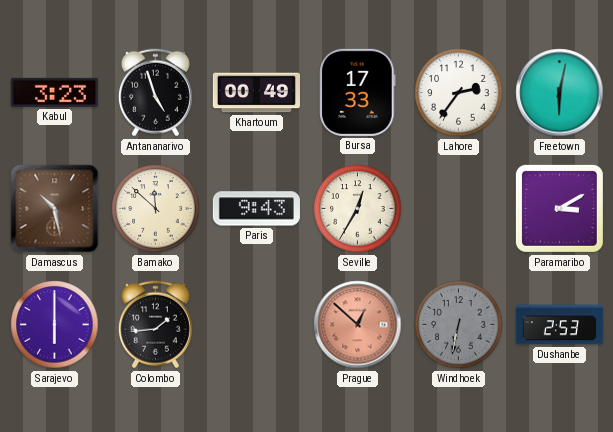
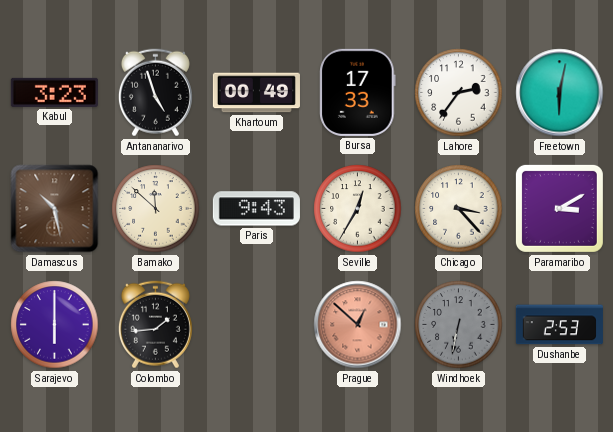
Chicago: none -> 3:23 (459, 209)
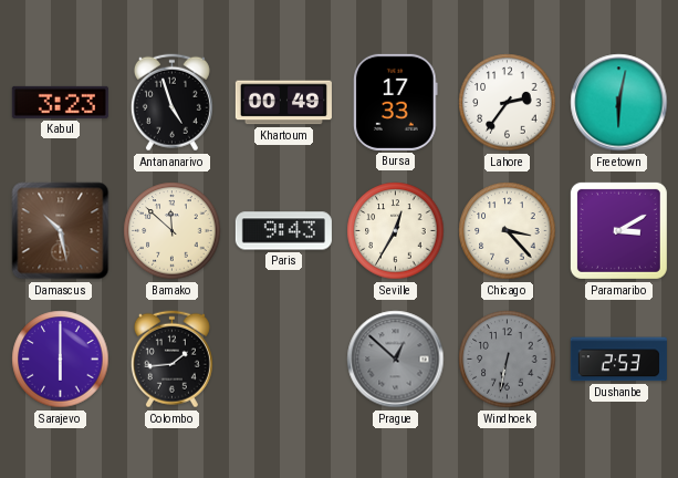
Prague dial: salmon -> grey (396, 360)
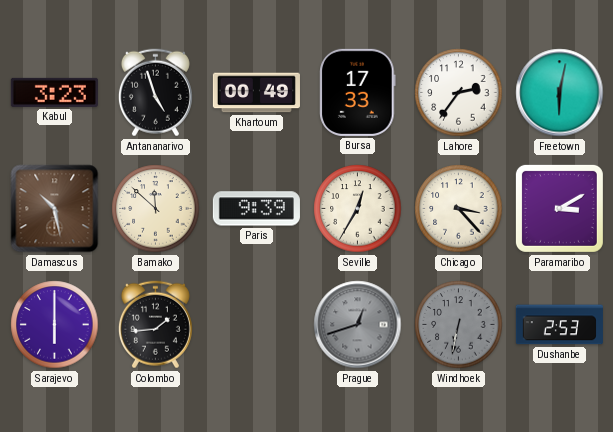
Paris: 9:43 -> 9:39 (256, 209)
Prague: 12:52 -> 12:42 (358, 325)
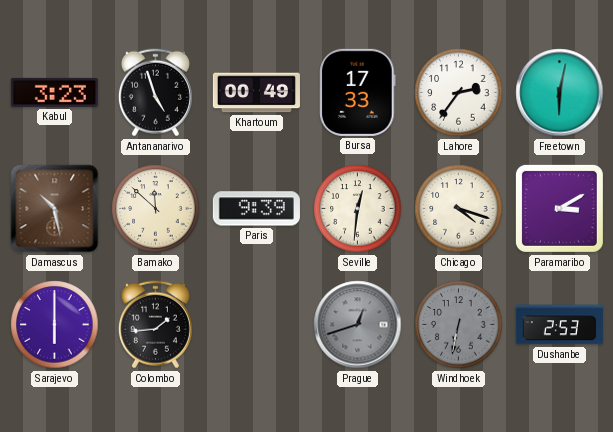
Seville: 12:35 -> 12:31 (358, 209)
Chicago: 3:23 -> 4:18 (459, 209)
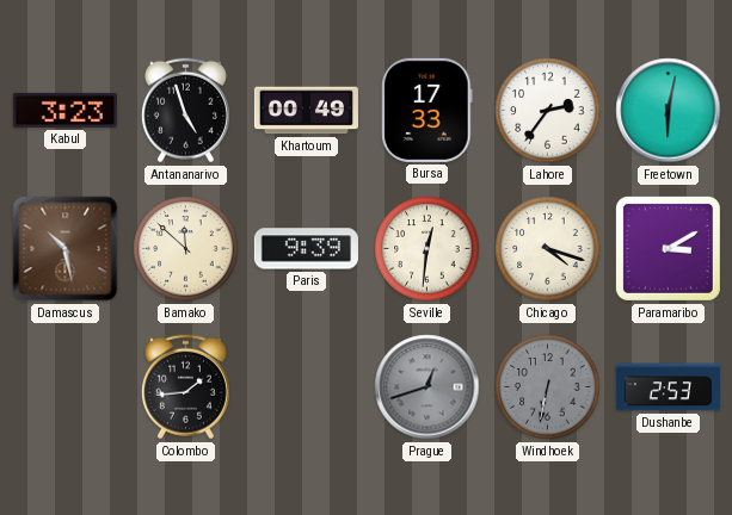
Sarajevo: 6:00 -> none (55, 325)
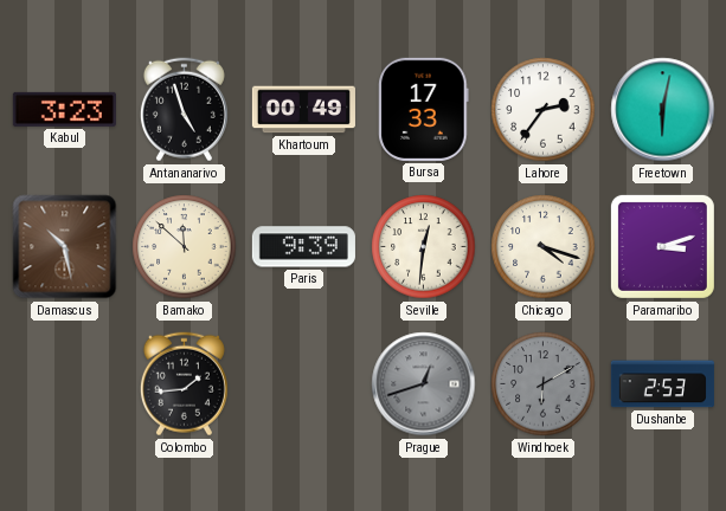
Paramaribo: 3:10 -> 3:12 (662, 246)
Windhoek: 6:32 -> 6:10 (544, 384)
